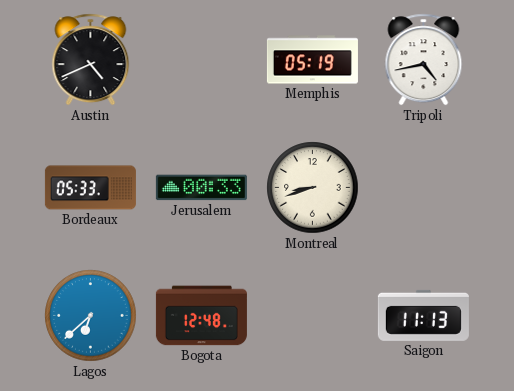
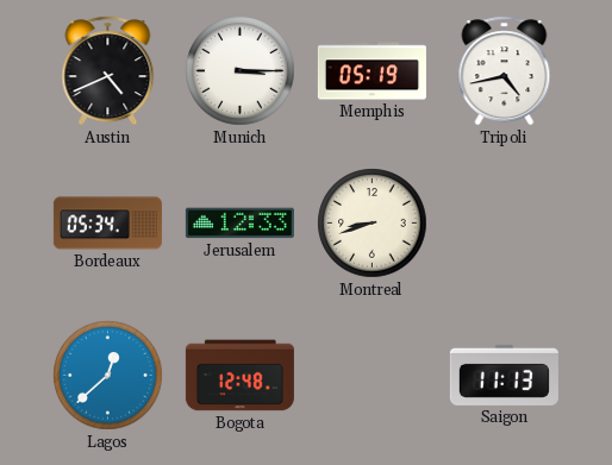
Munich: none -> 3:15 (241, 71)
Bordeaux: 05:33 -> 05:34 (107, 224)
Jerusalem: 00:33 -> 12:33 (239, 224)
Lagos: 6:38 -> 12:38 (108, 376)
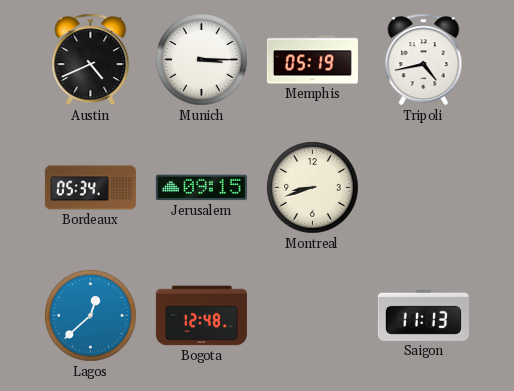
Jerusalem: 12:33 -> 09:15 (201, 188)
